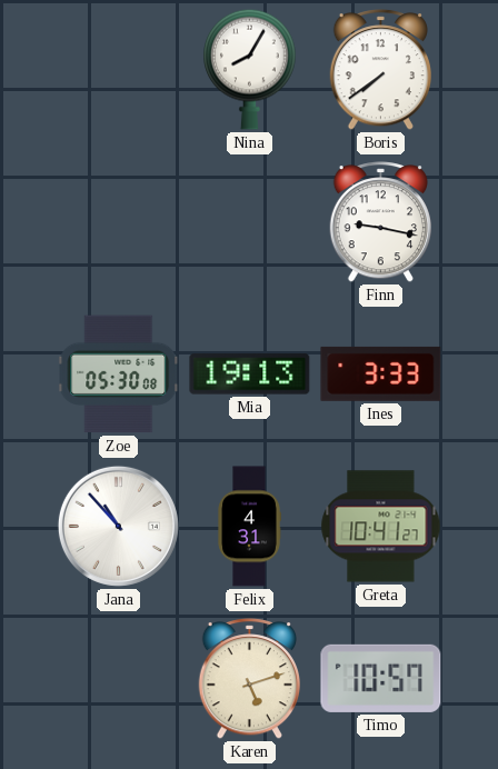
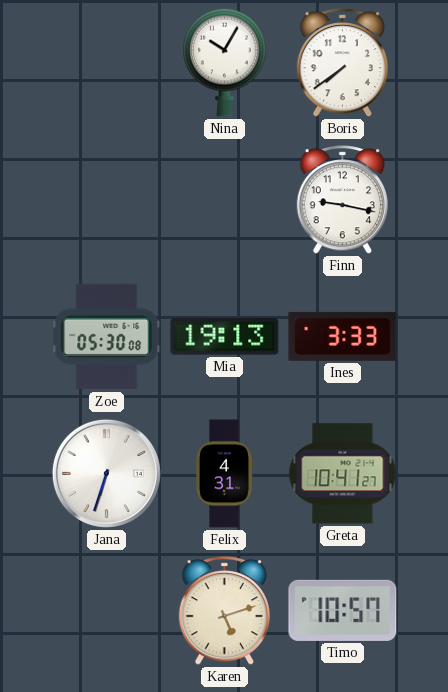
Nina: 8:05 -> 10:05 (225, 62)
Jana: 10:53 -> 6:33 (106, 473)
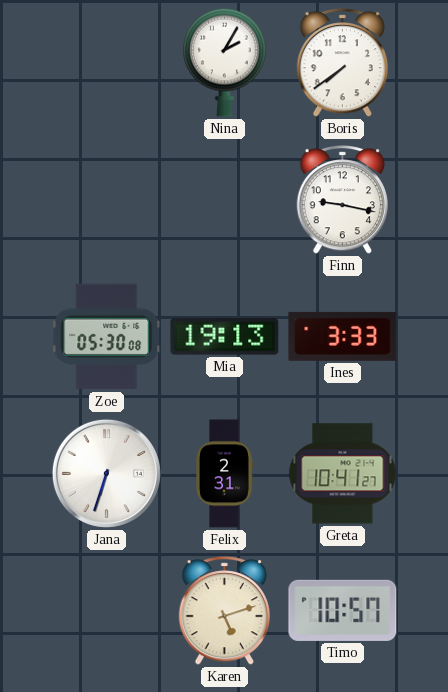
Nina: 10:05 -> 2:05 (225, 62)
Felix: 4:31 -> 2:31 (224, 474)
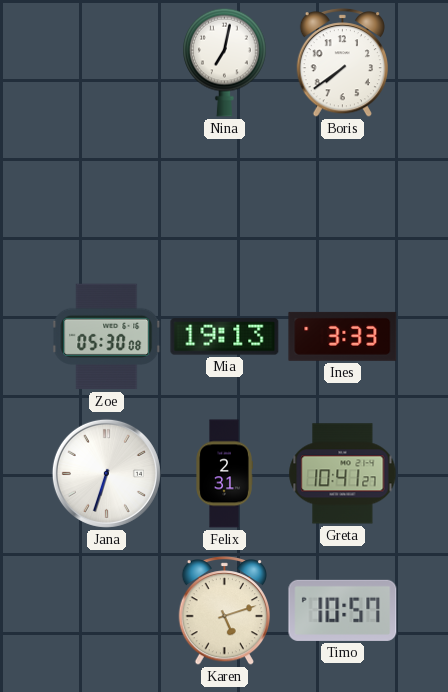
Nina: 2:05 -> 7:02 (225, 62)
Finn: 9:17 -> none (342, 200)
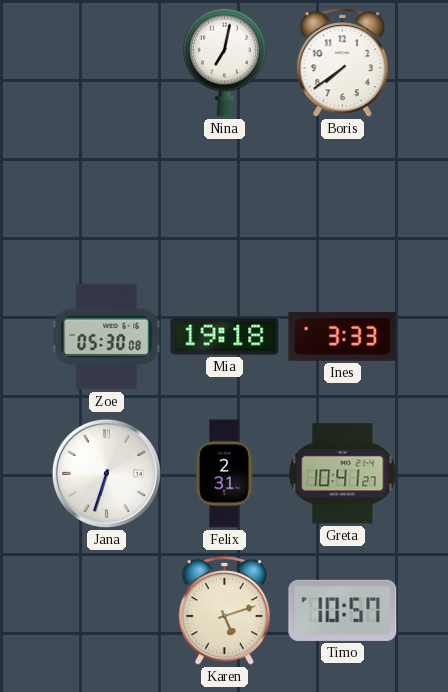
Mia: 19:13 -> 19:18 (225, 337)
